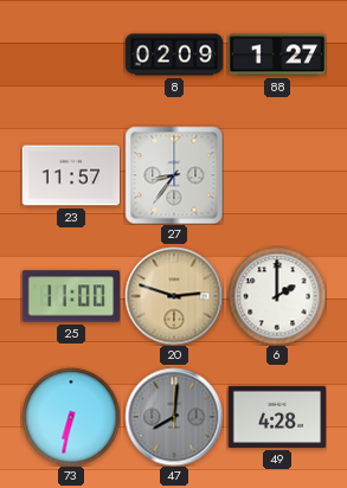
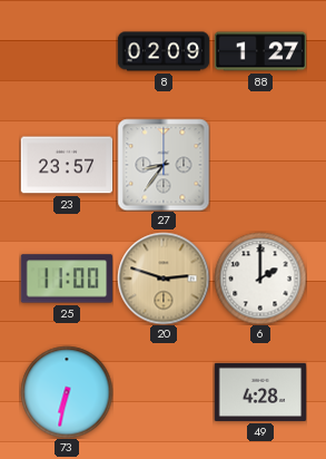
23: 11:57 -> 23:57 (67, 165)
47: 8:01 -> none (174, 417)
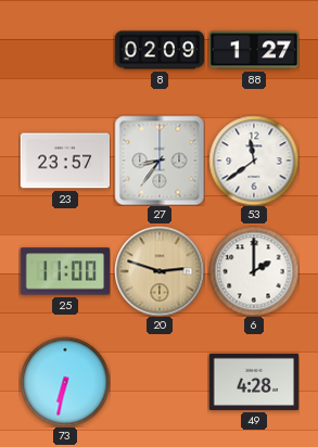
53: none -> 11:39 (254, 161)
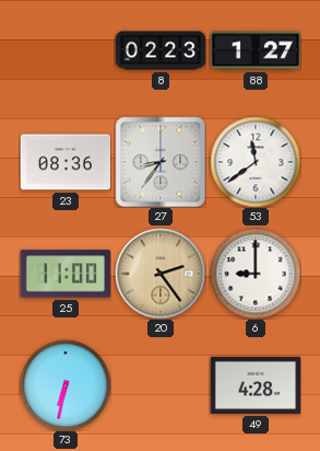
8: 02:09 -> 02:23 (161, 50)
23: 23:57 -> 08:36 (66, 162)
20: 2:48 -> 2:24 (161, 274)
6: 2:00 -> 9:00 (256, 274)
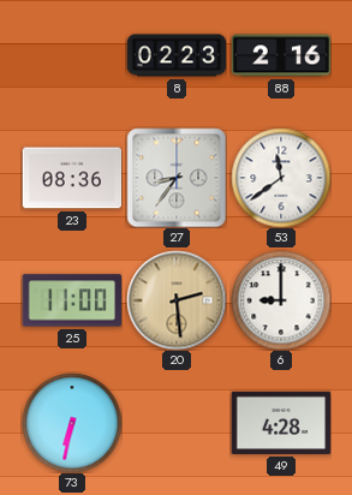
88: 1:27 -> 2:16 (281, 55)
20: 2:24 -> 2:29 (177, 300)
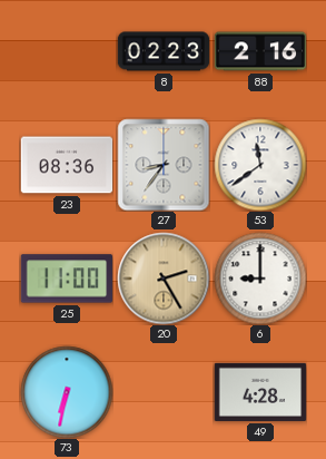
20: 2:29 -> 2:25 (164, 279)
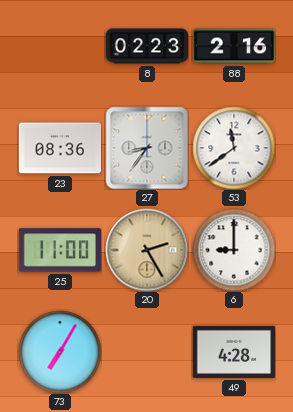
73: 6:32 -> 7:05 (60, 352)
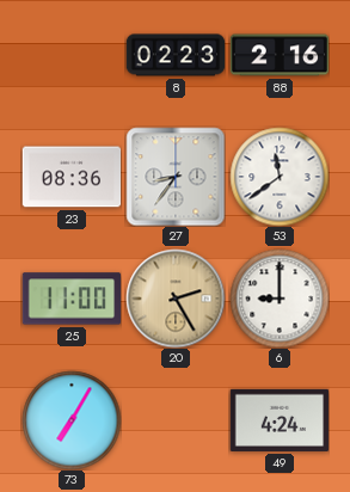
49: 4:28 -> 4:24 (280, 420)
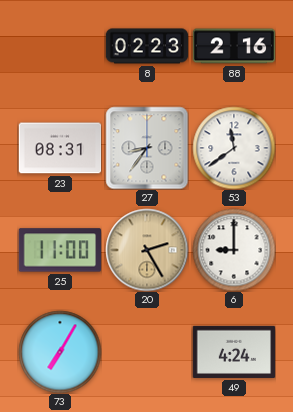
23: 08:36 -> 08:31 (60, 148)
